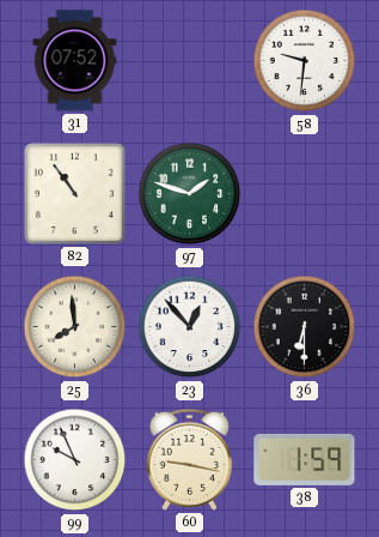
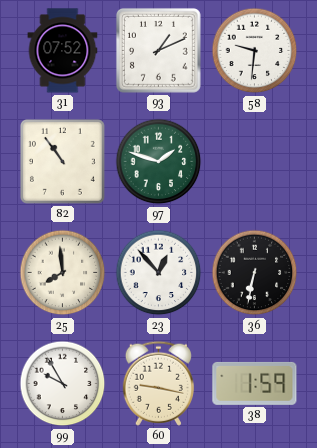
93: none -> 1:11 (158, 50)
36: 6:30 -> 6:32 (255, 273)
99: 9:56 -> 9:55 (63, 384)
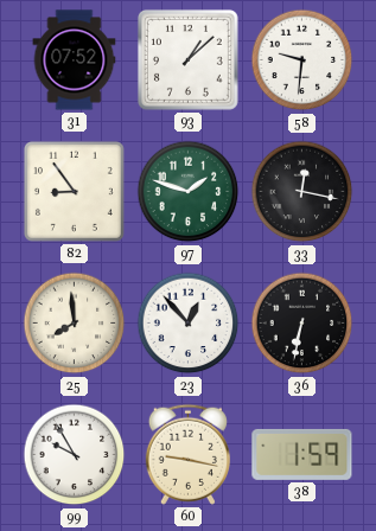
93: 1:11 -> 1:08 (187, 59)
82: 10:54 -> 8:54 (74, 191)
33: none -> 12:17 (302, 192)
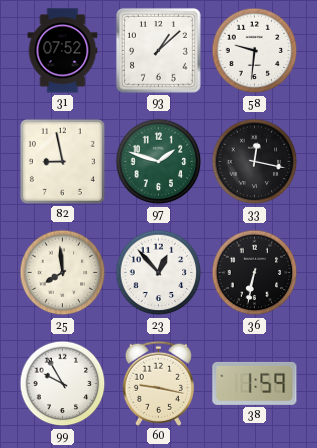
82: 8:54 -> 8:58 (62, 161)
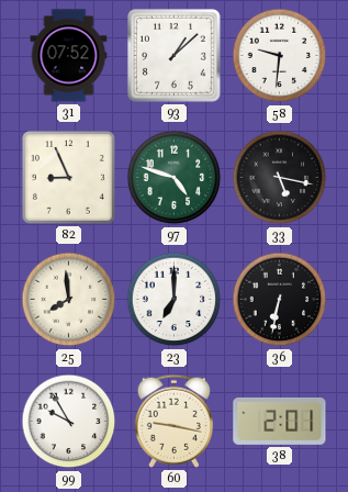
82: 8:58 -> 8:56 (68, 177)
97: 1:48 -> 4:48 (175, 178)
33: 12:17 -> 5:17 (280, 178)
23: 12:53 -> 7:00 (175, 300)
38: 1:59 -> 2:01 (280, 421)
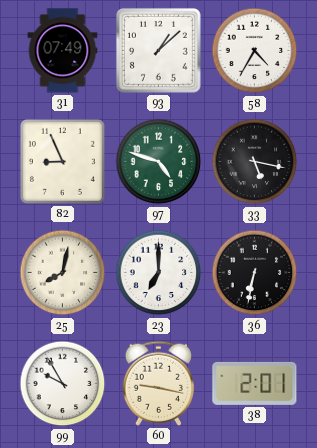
31: 07:52 -> 07:49 (63, 51)
58: 9:31 -> 4:35 (255, 51)
25: 7:59 -> 8:02 (63, 273)
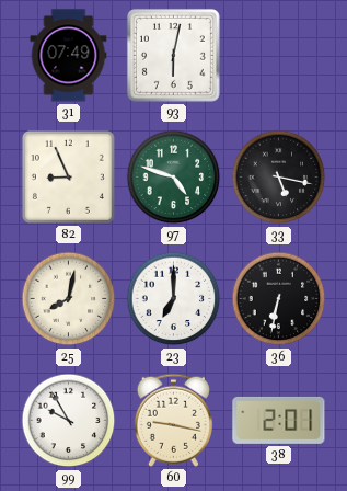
93: 1:08 -> 6:02 (173, 55)
58: 4:35 -> none (255, 51)
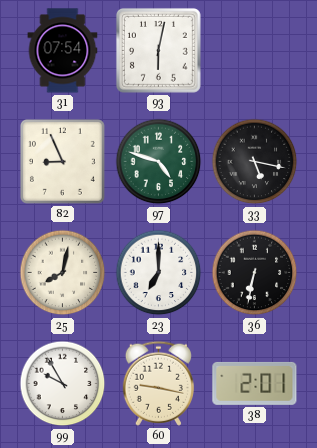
31: 07:49 -> 07:54 (63, 51)
